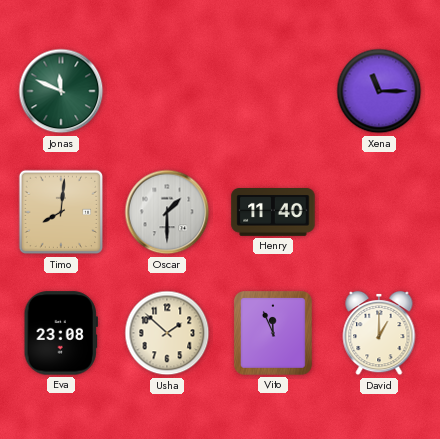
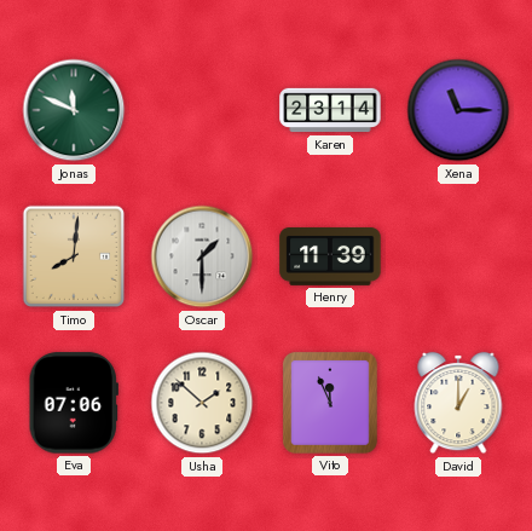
Karen: none -> 23:14 (330, 110)
Henry: 11:40 -> 11:39 (330, 258)
Eva: 23:08 -> 07:06 (74, 403)
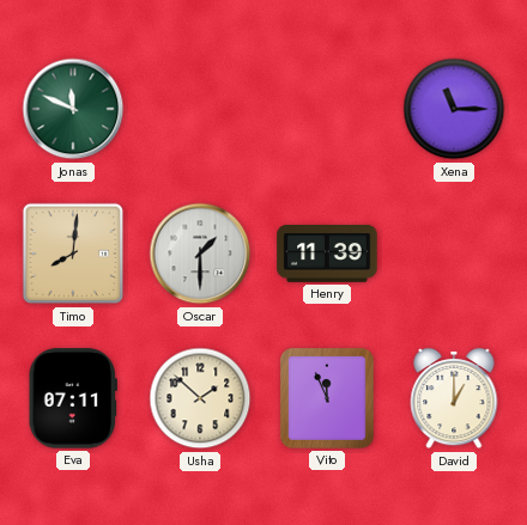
Karen: 23:14 -> none (330, 110)
Eva: 07:06 -> 07:11 (73, 398)
